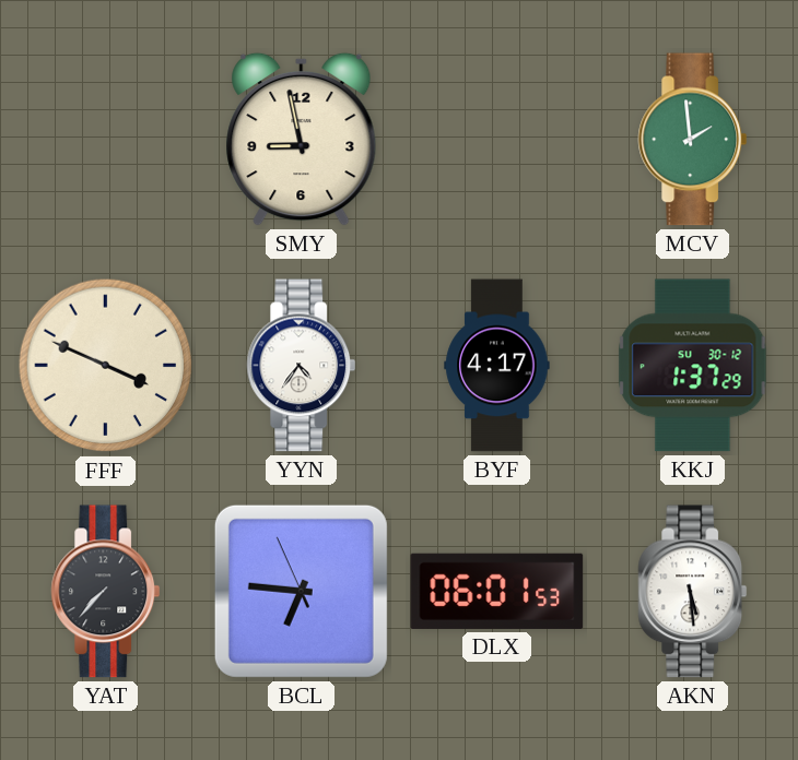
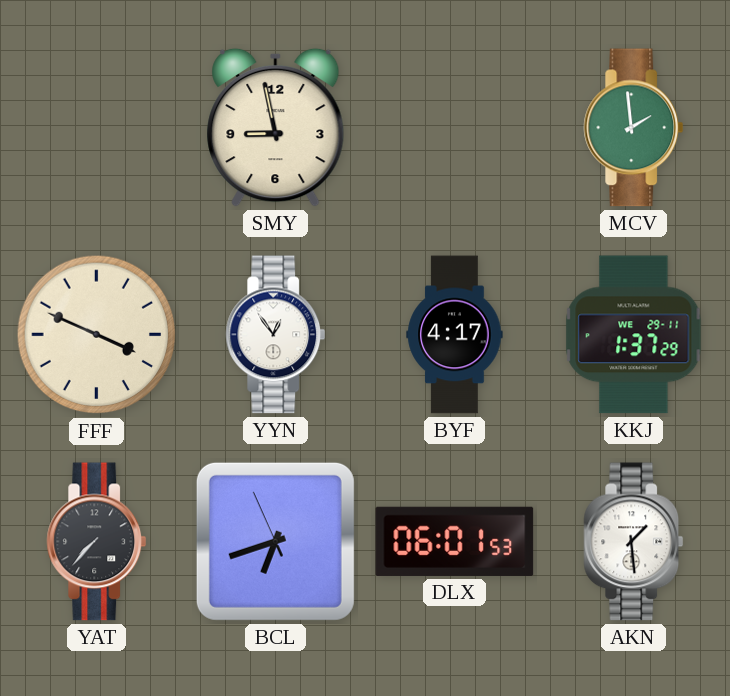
YYN: 4:36 -> 12:54 (276, 335)
KKJ date: SU 30-12 -> WE 29-11 (634, 335)
BCL: 6:45 -> 6:41 (275, 541)
AKN: 5:29 -> 1:29 (634, 542)
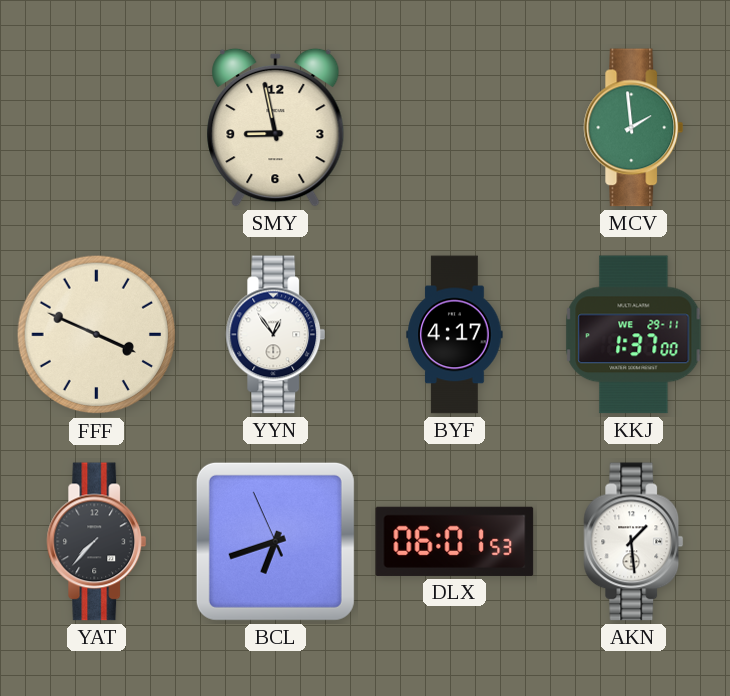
KKJ: 1:37:29 -> 1:37:00 (634, 335)
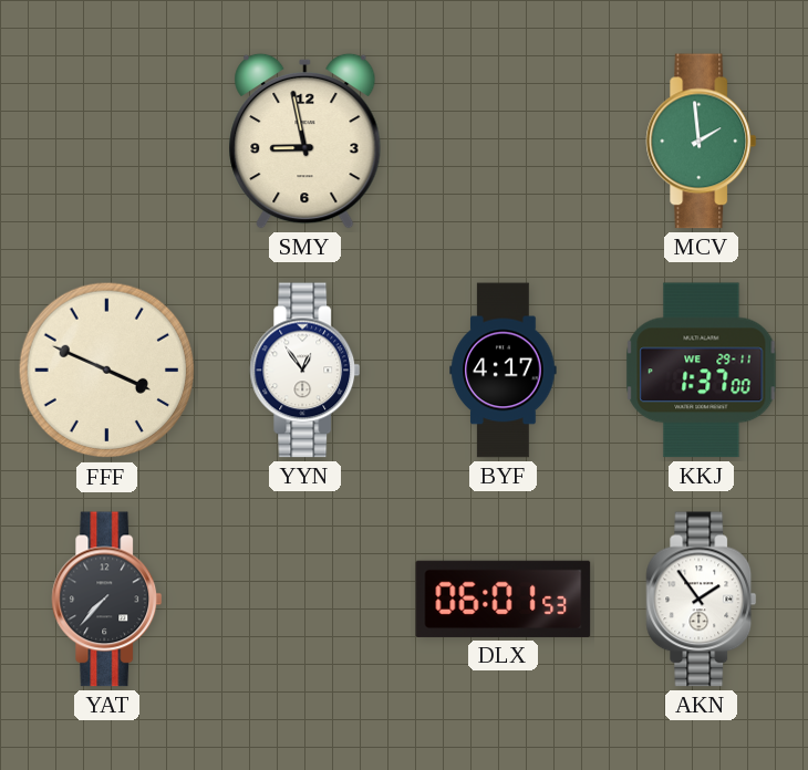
BCL: 6:41 -> none (275, 541)
AKN: 1:29 -> 1:54 (702, 600)
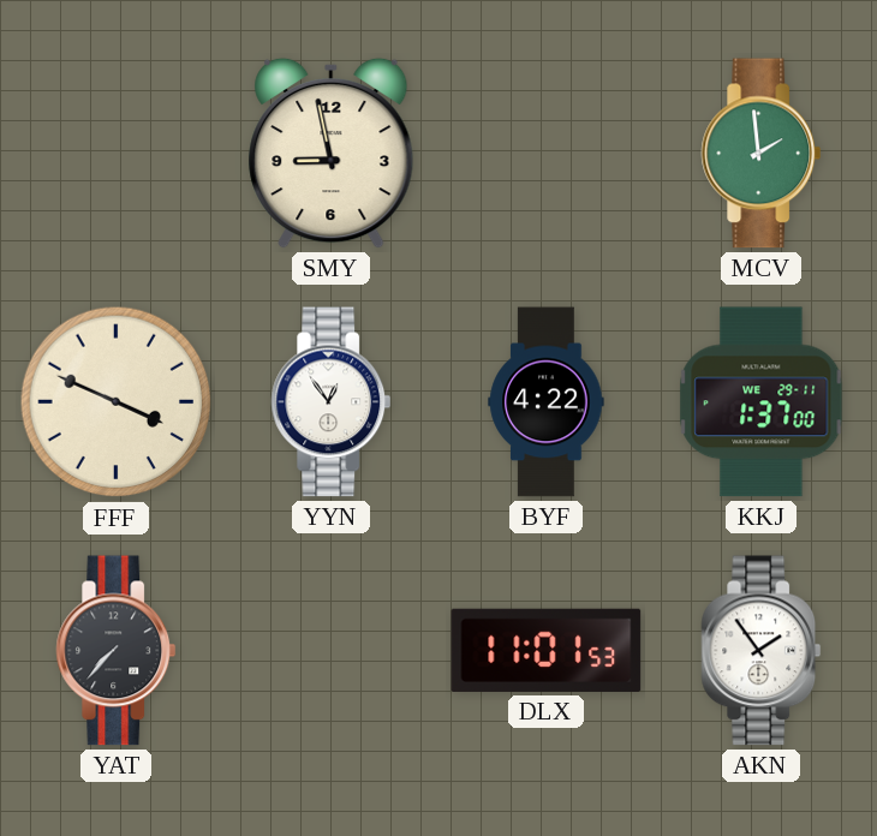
BYF: 4:17 -> 4:22 (547, 402)
DLX: 06:01 -> 11:01 (547, 650)
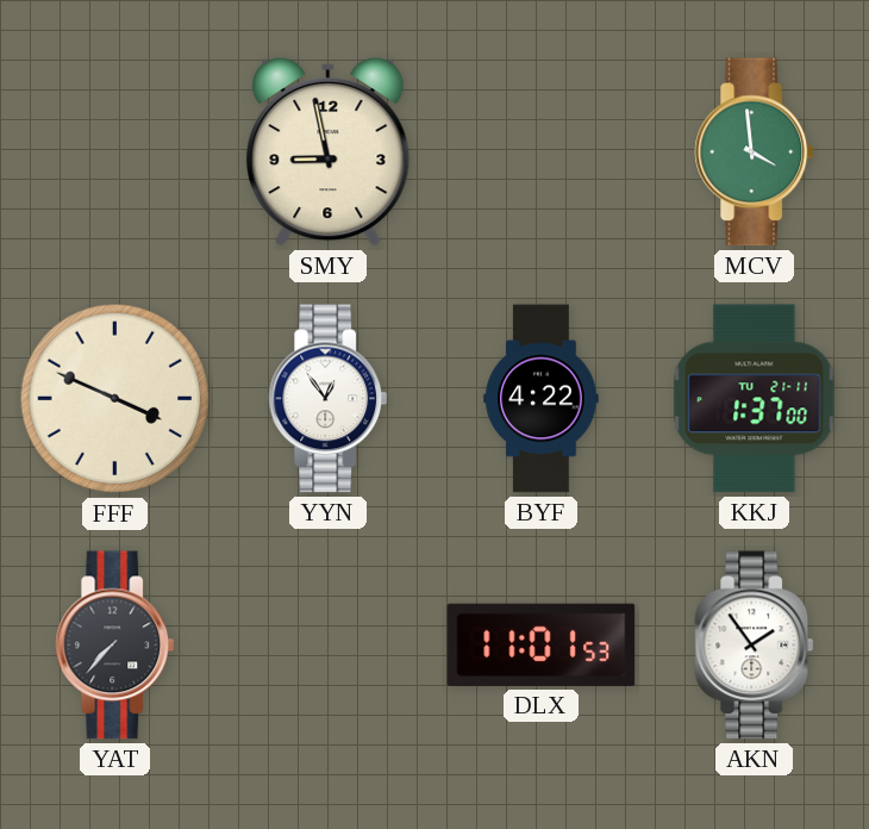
MCV: 1:59 -> 3:59 (755, 152)
KKJ date: WE 29-11 -> TU 21-11 (755, 399)
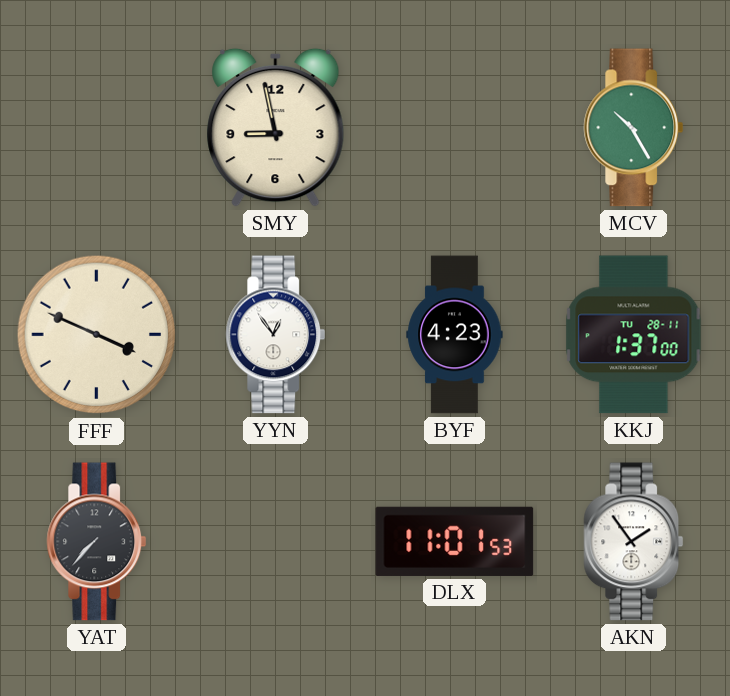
MCV: 3:59 -> 10:25 (634, 128)
BYF: 4:22 -> 4:23 (455, 335)
KKJ date: TU 21-11 -> TU 28-11 (634, 335)
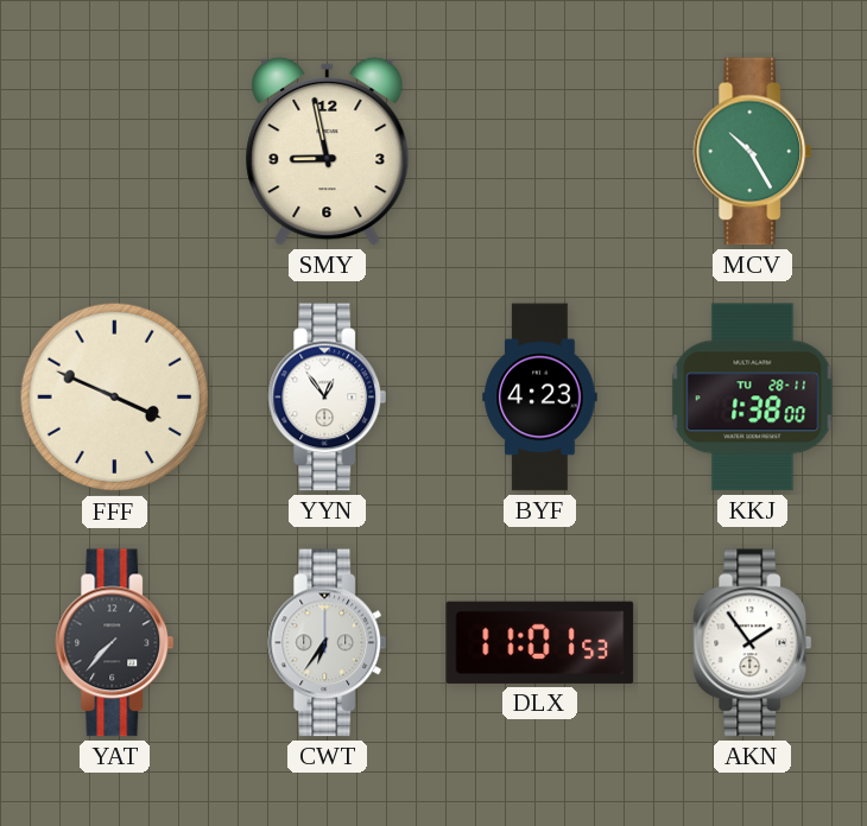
KKJ: 1:37 -> 1:38 (753, 398)
CWT: none -> 6:36 (328, 643)
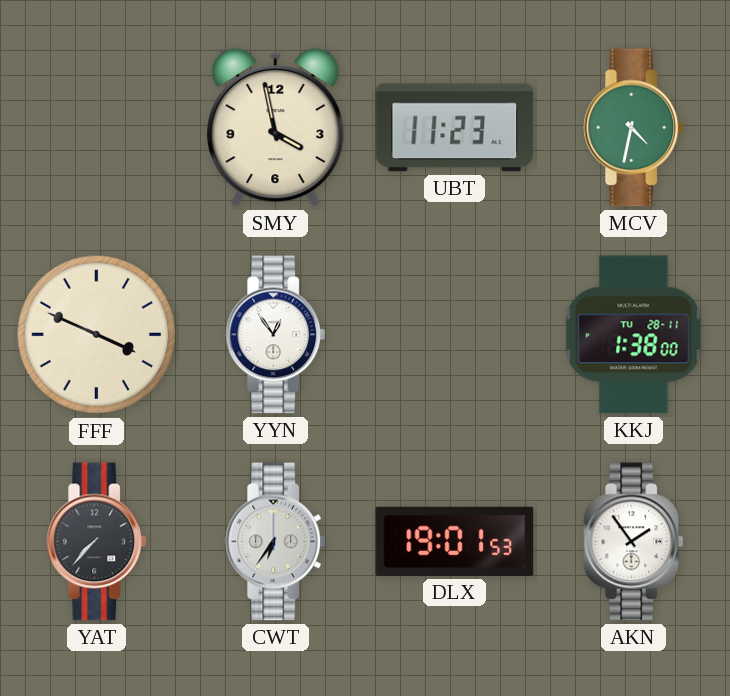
SMY: 8:58 -> 3:58 (276, 127)
UBT: none -> 11:23 (455, 128)
MCV: 10:25 -> 4:32 (634, 128)
BYF: 4:23 -> none (540, 398)
DLX: 11:01 -> 19:01 (455, 541)
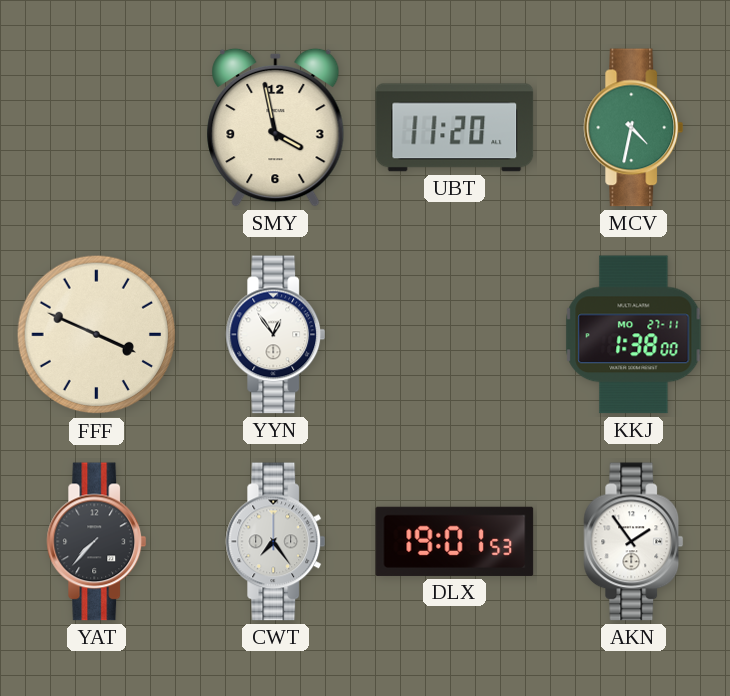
UBT: 11:23 -> 11:20 (455, 128)
KKJ date: TU 28-11 -> MO 27-11 (634, 335)
CWT: 6:36 -> 7:24 (276, 542)
